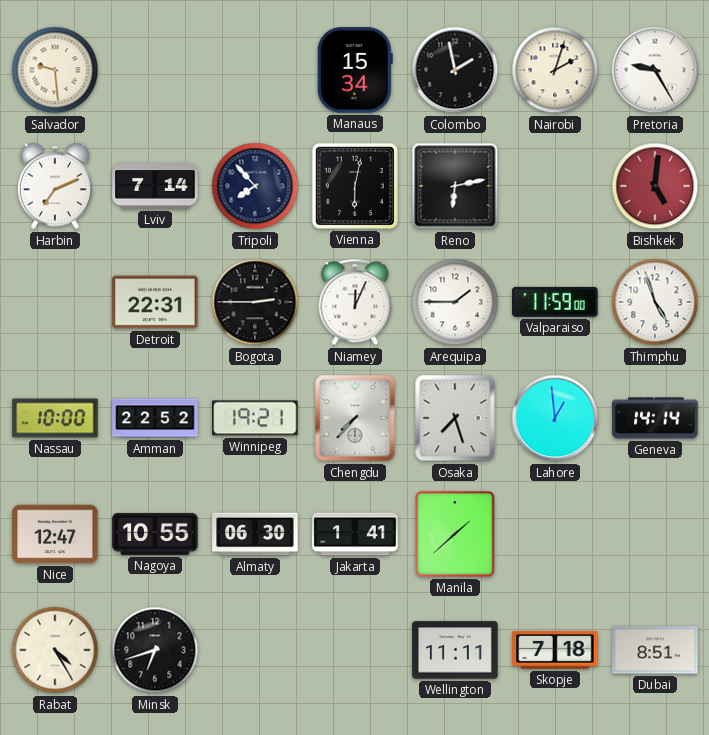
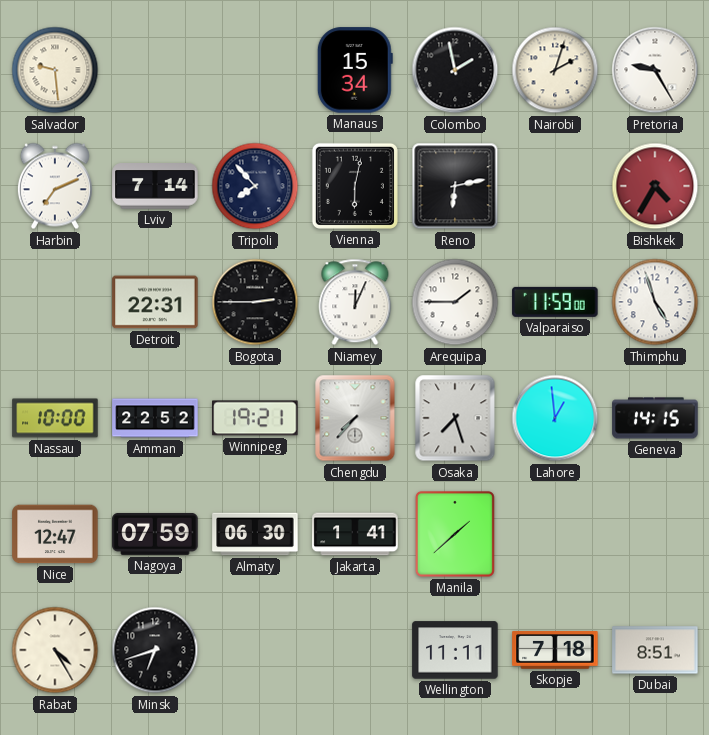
Bishkek: 5:01 -> 4:35 (655, 186)
Geneva: 14:14 -> 14:15 (655, 418)
Nagoya: 10:55 -> 07:59 (155, 534)
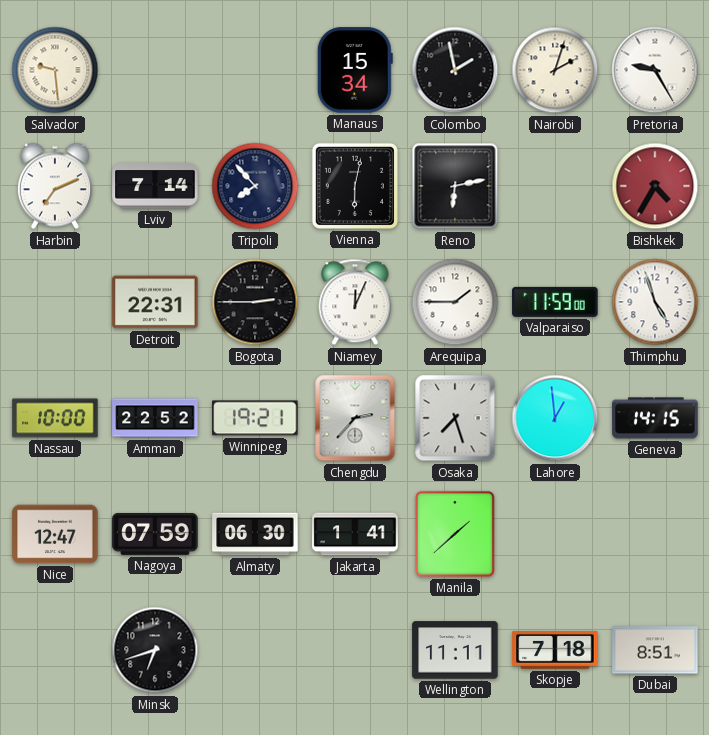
Chengdu: 7:37 -> 2:37 (355, 418)
Rabat: 4:25 -> none (55, 650)
